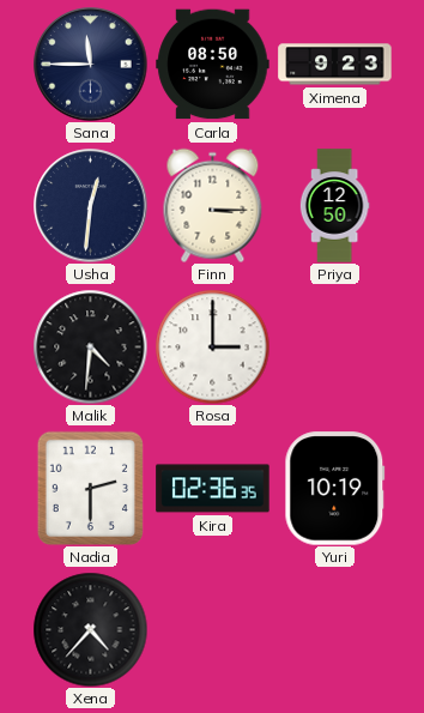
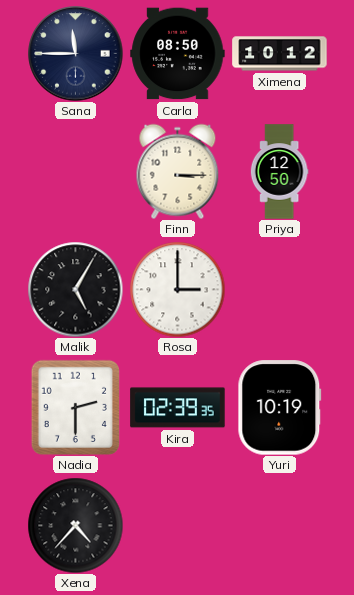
Ximena: 9:23 -> 10:12 (280, 54)
Usha: 12:31 -> none (91, 206)
Malik: 4:31 -> 5:05 (75, 289)
Kira: 02:36 -> 02:39 (178, 408)
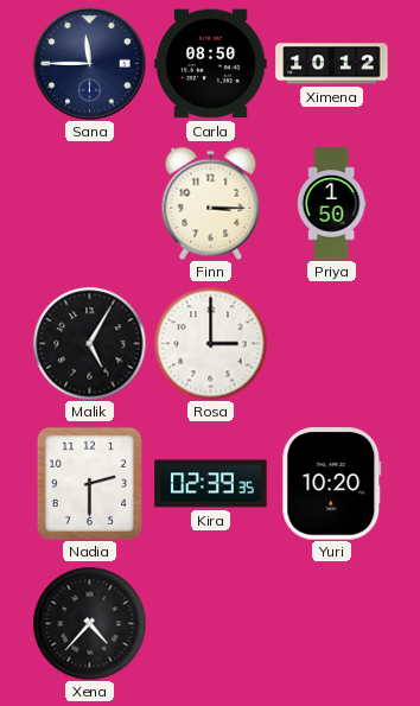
Priya: 12:50 -> 1:50 (331, 204)
Yuri: 10:19 -> 10:20 (332, 484)
